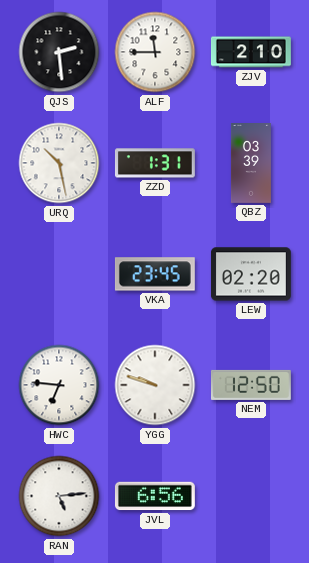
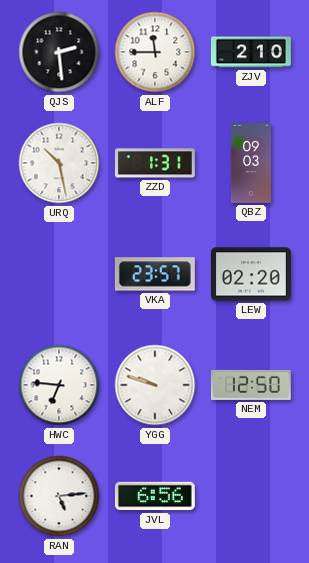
QBZ: 03:39 -> 09:03 (251, 164)
VKA: 23:45 -> 23:57 (155, 274)
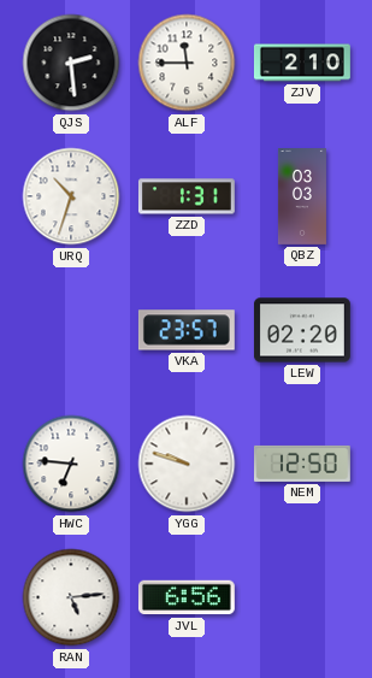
URQ: 10:28 -> 10:33 (71, 196)
QBZ: 09:03 -> 03:03 (302, 197)
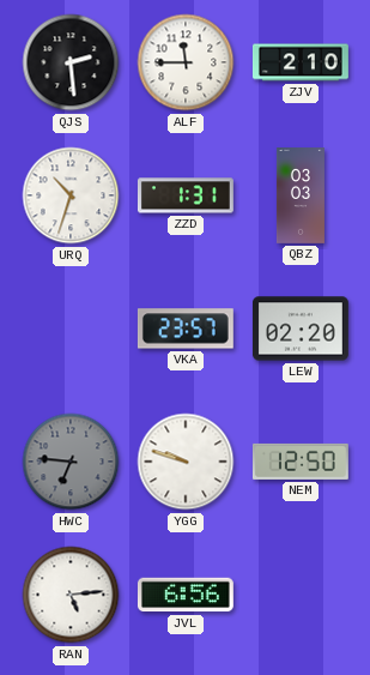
HWC dial: white -> grey (71, 462)
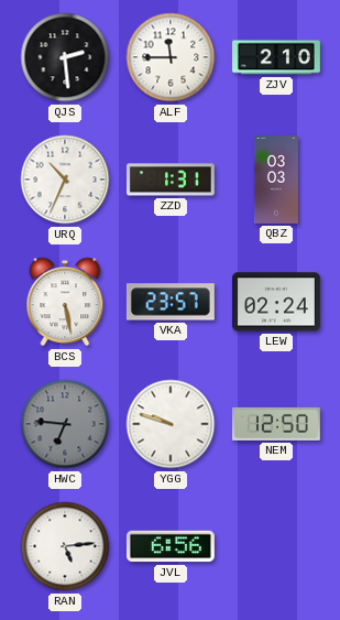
URQ: 10:33 -> 10:34 (65, 180)
BCS: none -> 5:28 (65, 302)
LEW: 02:20 -> 02:24 (276, 302)
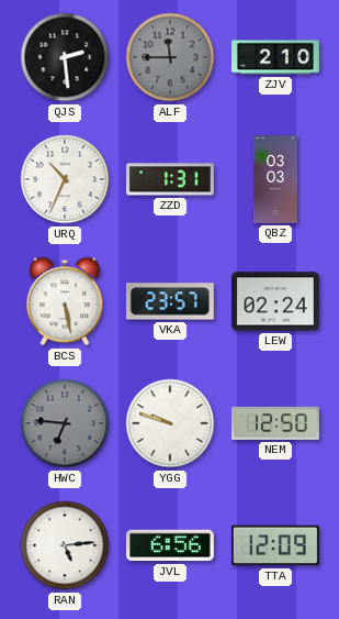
ALF dial: white -> grey (170, 57)
TTA: none -> 12:09 (275, 545)
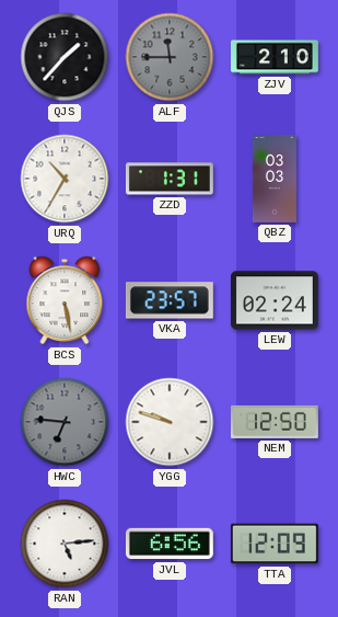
QJS: 2:29 -> 1:37 (65, 57)
URQ: 10:34 -> 10:35 (65, 179)
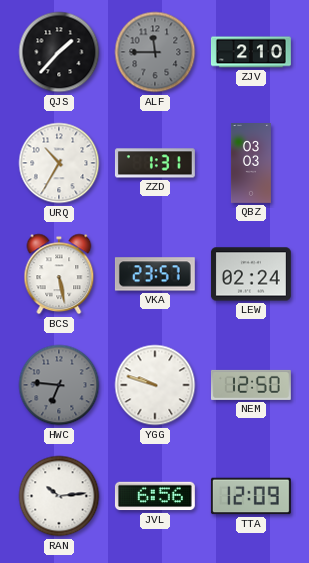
RAN: 5:14 -> 10:14 (59, 496)
